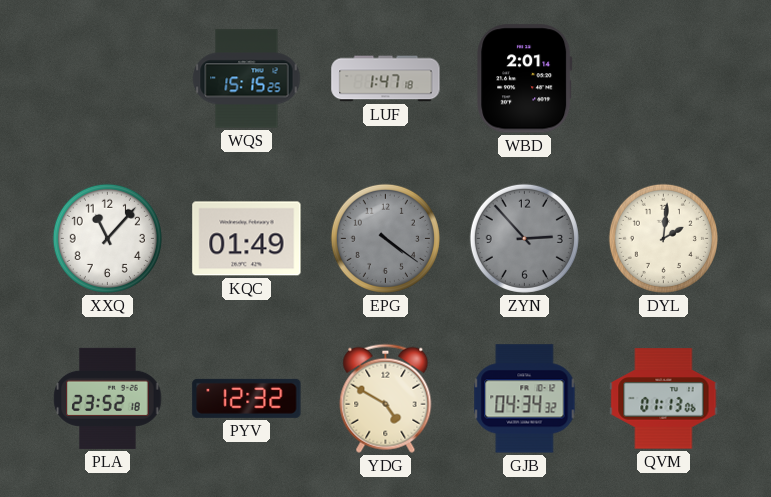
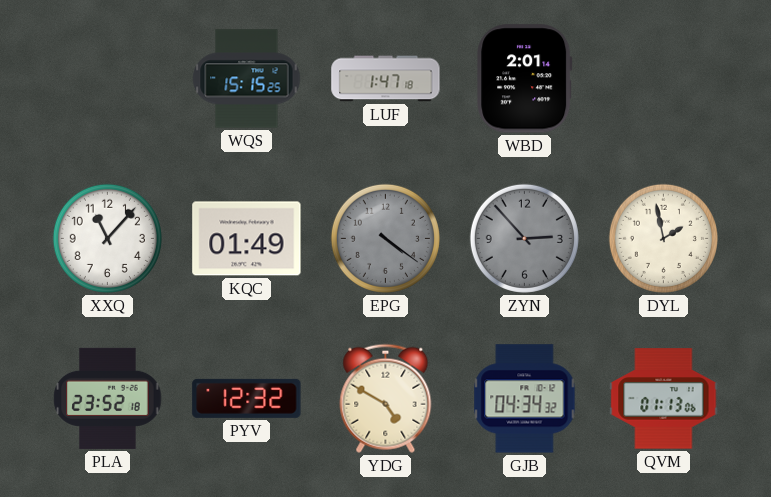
DYL: 2:01 -> 1:58 (663, 238)
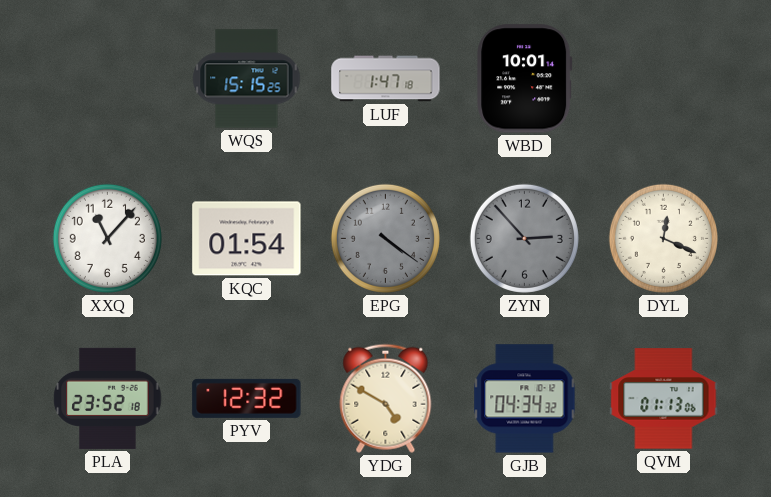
WBD: 2:01 -> 10:01 (525, 79)
KQC: 01:49 -> 01:54 (247, 239)
DYL: 1:58 -> 12:19 (663, 238)
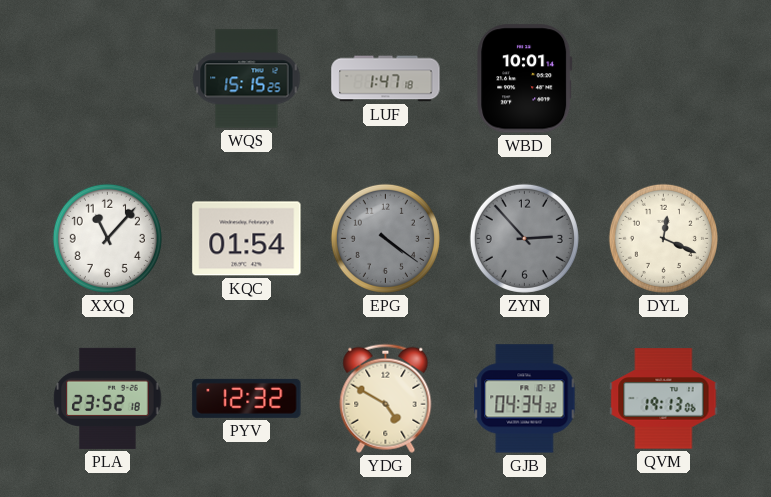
QVM: 01:13 -> 19:13 (664, 399)
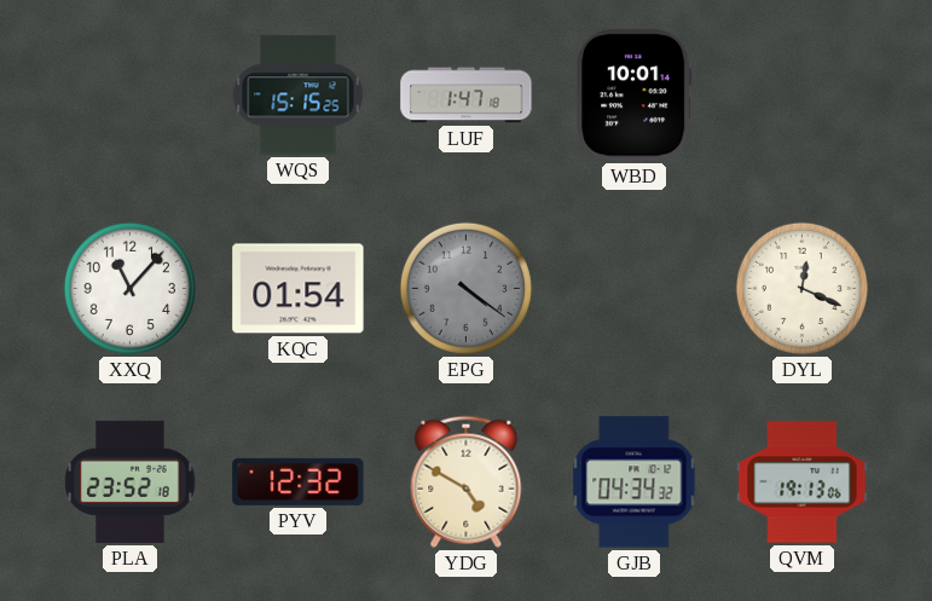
ZYN: 2:53 -> none (524, 238)
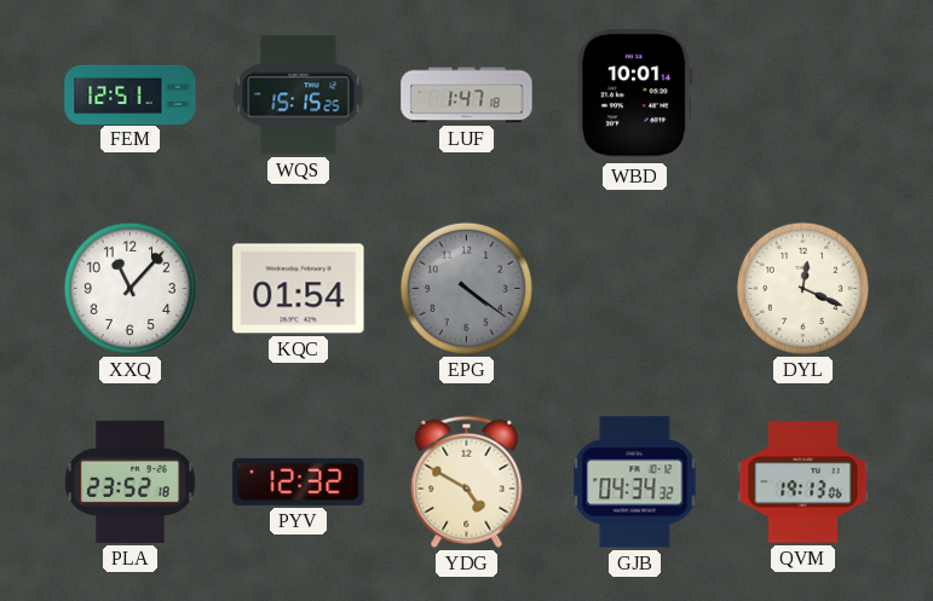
FEM: none -> 12:51 (131, 94)
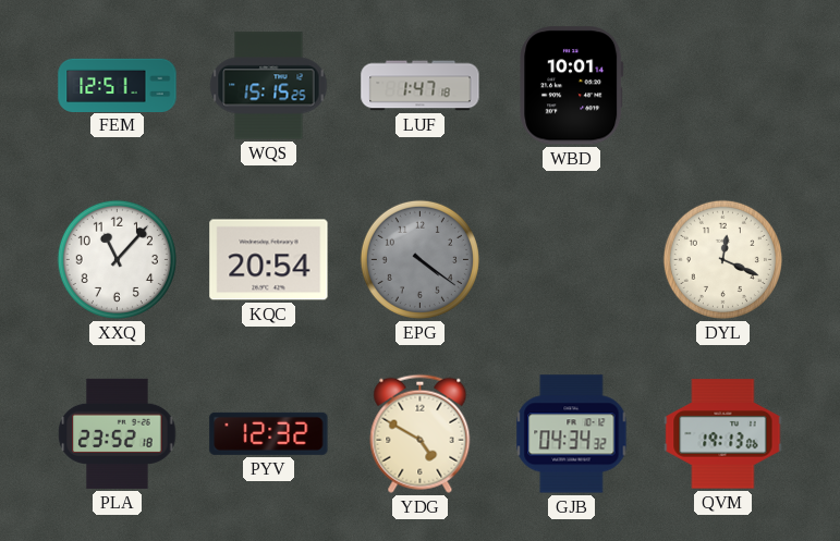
KQC: 01:54 -> 20:54 (269, 260)
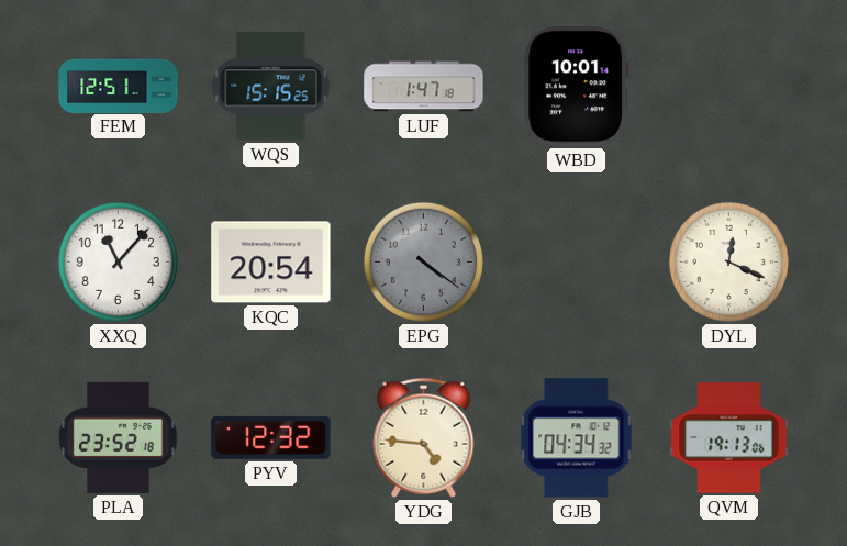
YDG: 4:50 -> 4:46 (424, 437)
